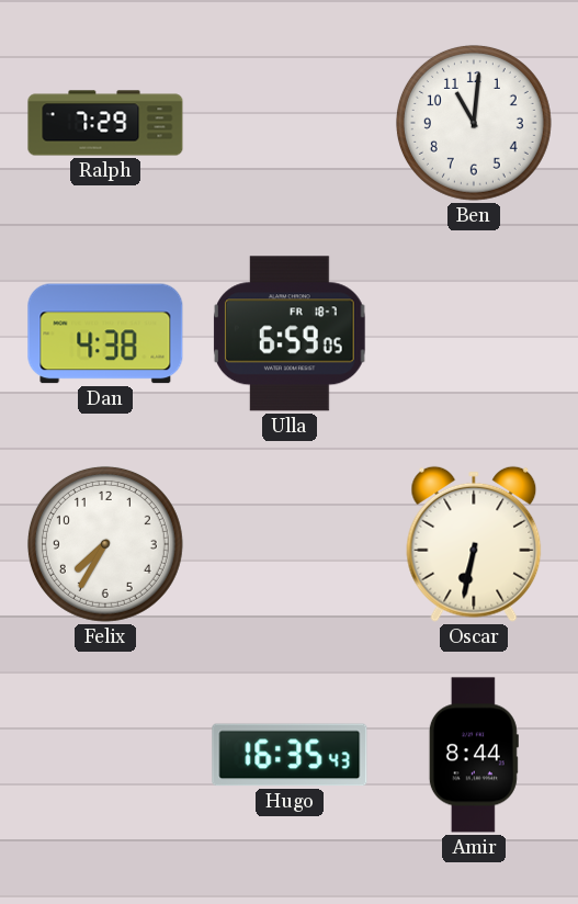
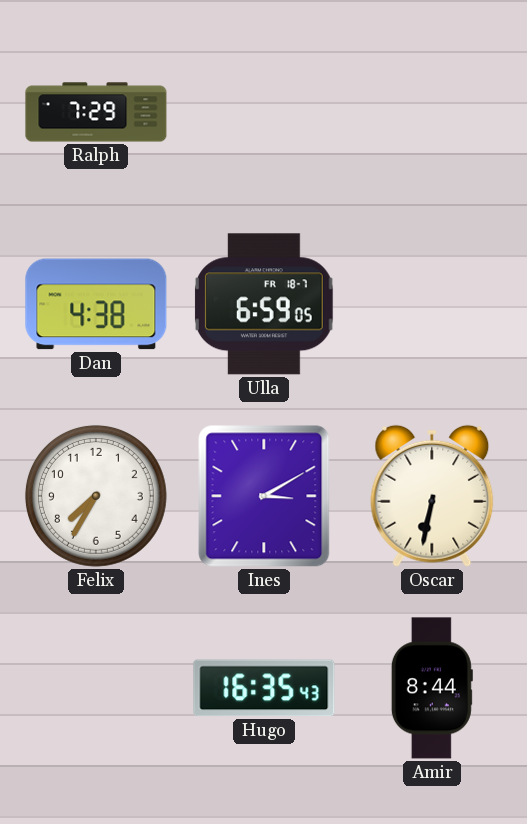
Ben: 11:01 -> none (474, 123)
Ines: none -> 3:10 (264, 496)
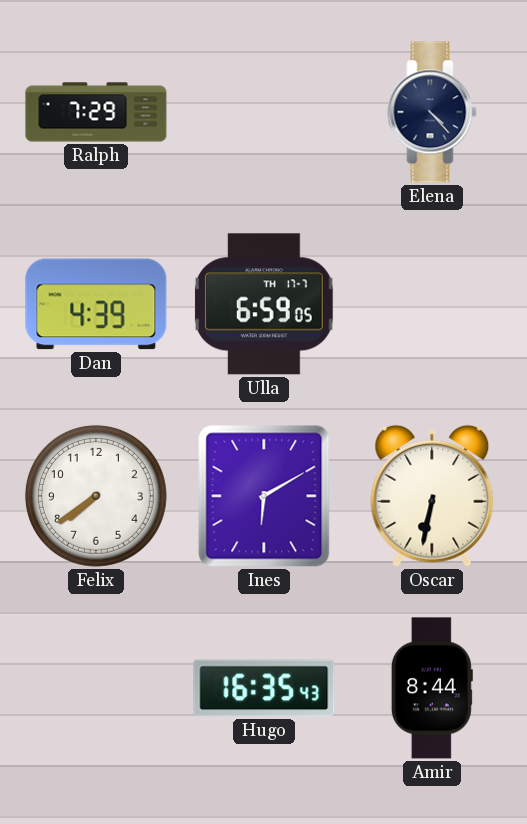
Elena: none -> 4:23 (432, 112)
Dan: 4:38 -> 4:39 (96, 304)
Ulla date: FR 18-7 -> TH 17-7 (264, 304)
Felix: 7:35 -> 7:39 (96, 496)
Ines: 3:10 -> 6:10 (264, 496)
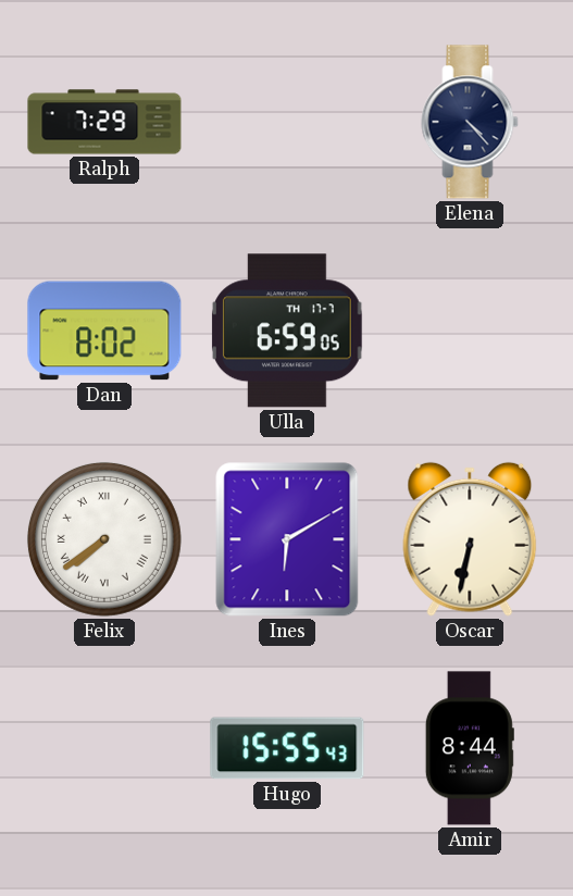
Dan: 4:39 -> 8:02 (104, 331)
Felix numerals: Arabic -> Roman (104, 539)
Hugo: 16:35 -> 15:55 (287, 748)
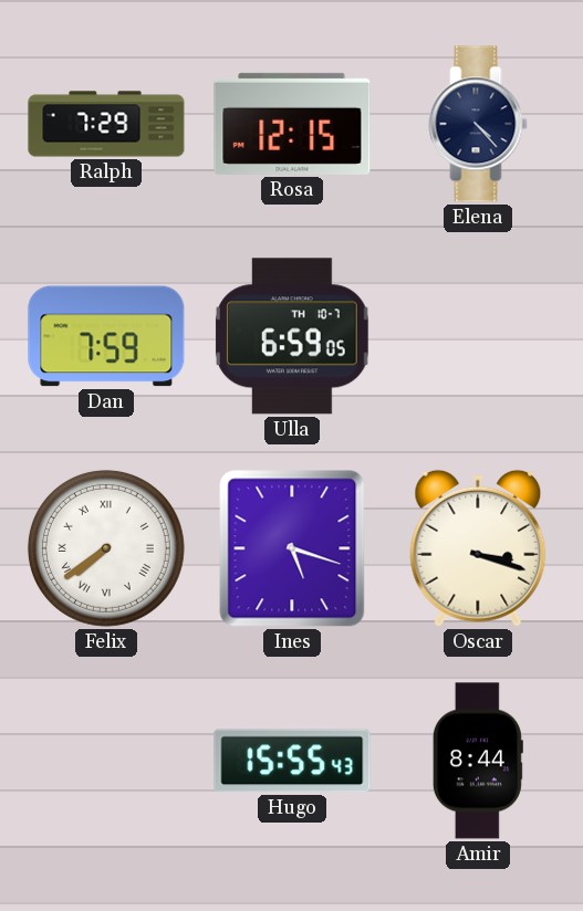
Rosa: none -> 12:15 (292, 124)
Dan: 8:02 -> 7:59 (106, 336)
Ulla date: TH 17-7 -> TH 10-7 (292, 336)
Ines: 6:10 -> 5:18 (292, 548)
Oscar: 6:32 -> 3:18 (478, 548)
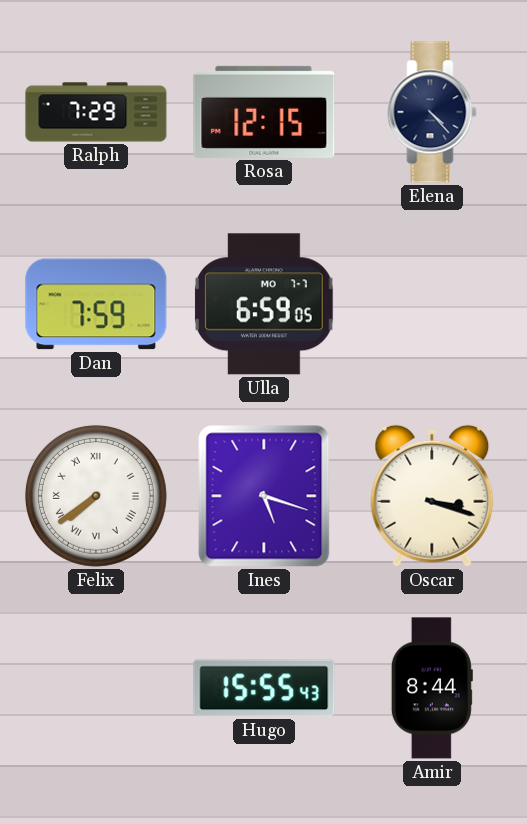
Ulla date: TH 10-7 -> MO 7-7 (264, 304)
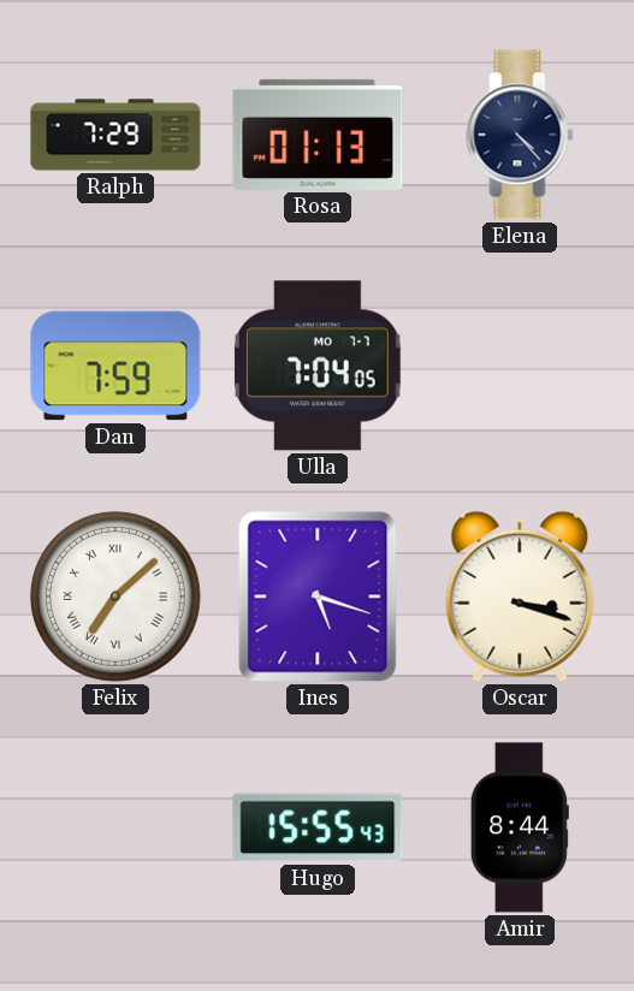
Rosa: 12:15 -> 01:13 (318, 135)
Ulla: 6:59 -> 7:04 (318, 366)
Felix: 7:39 -> 7:08 (115, 597)
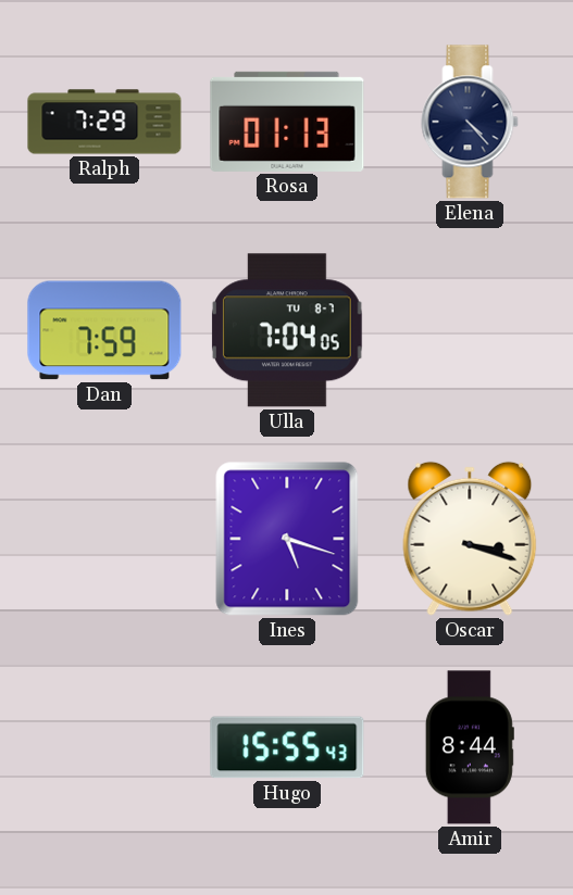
Ulla date: MO 7-7 -> TU 8-7 (287, 330)
Felix: 7:08 -> none (115, 597)
